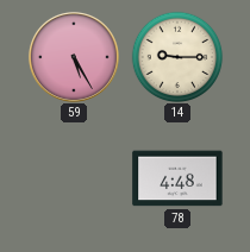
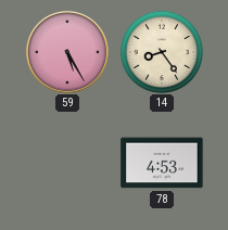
14: 9:15 -> 8:24 (162, 52)
78: 4:48 -> 4:53 (162, 163)
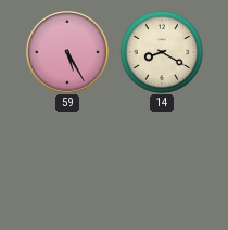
14: 8:24 -> 8:20 (162, 52)
78: 4:53 -> none (162, 163)
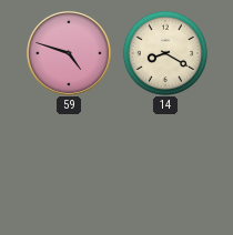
59: 5:25 -> 4:48 (69, 53)
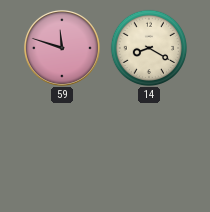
59: 4:48 -> 11:48 (62, 48)
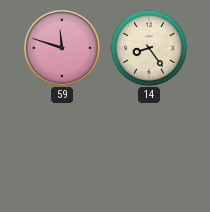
14: 8:20 -> 8:24 (149, 48)
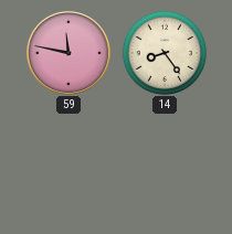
59: 11:48 -> 11:47 (68, 53)
